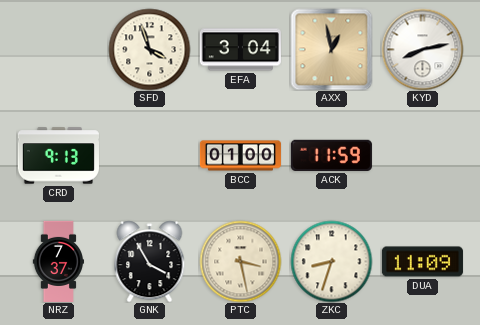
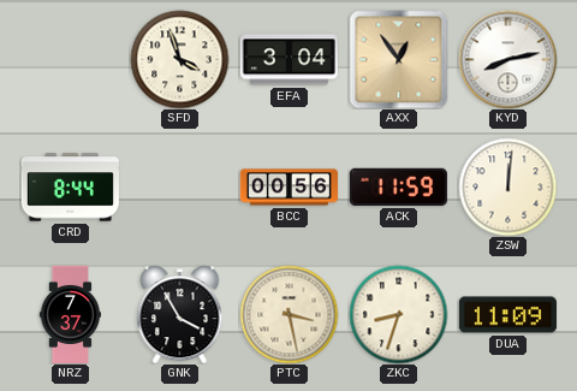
AXX: 12:58 -> 12:54 (398, 59)
CRD: 9:13 -> 8:44 (70, 188)
BCC: 01:00 -> 00:56 (288, 188)
ZSW: none -> 12:01 (507, 186)
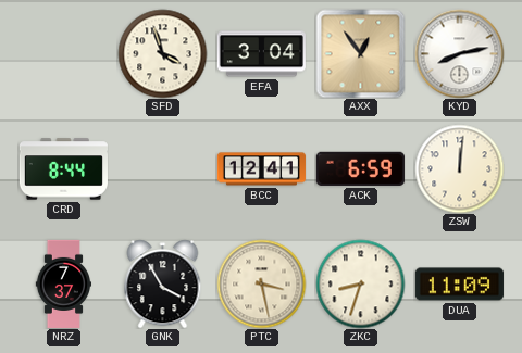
BCC: 00:56 -> 12:41 (261, 169)
ACK: 11:59 -> 6:59 (360, 168)
